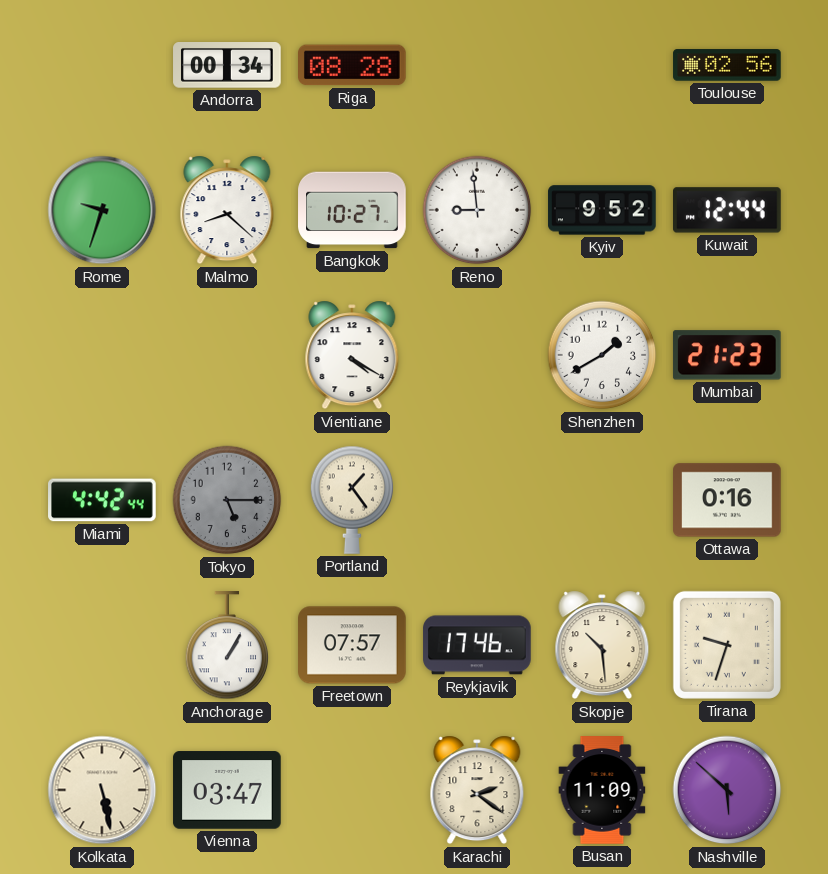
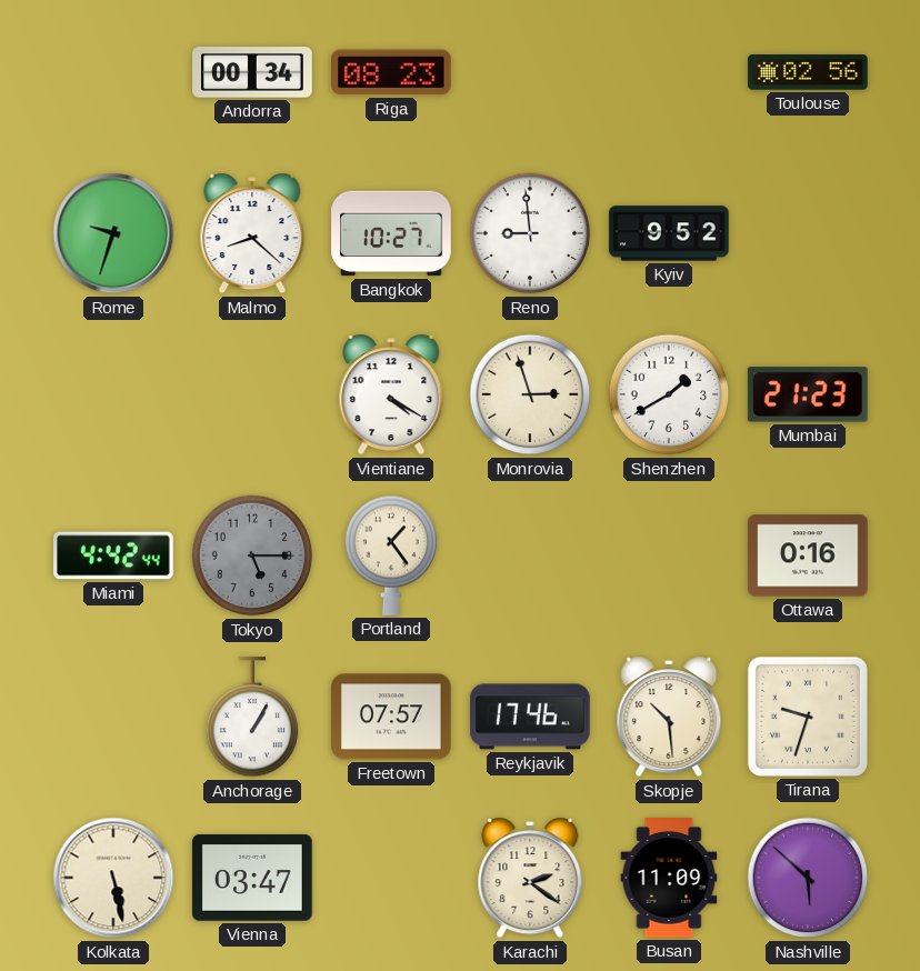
Riga: 08:28 -> 08:23 (392, 72)
Kuwait: 12:44 -> none (728, 210)
Monrovia: none -> 2:57 (530, 394)
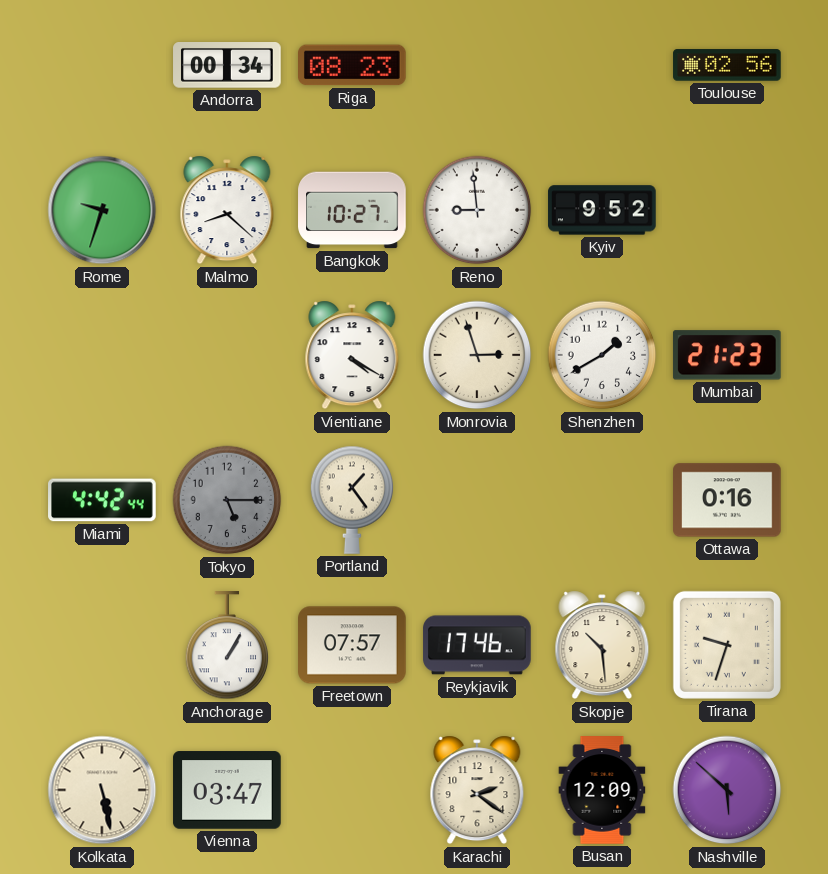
Busan: 11:09 -> 12:09 (602, 790)
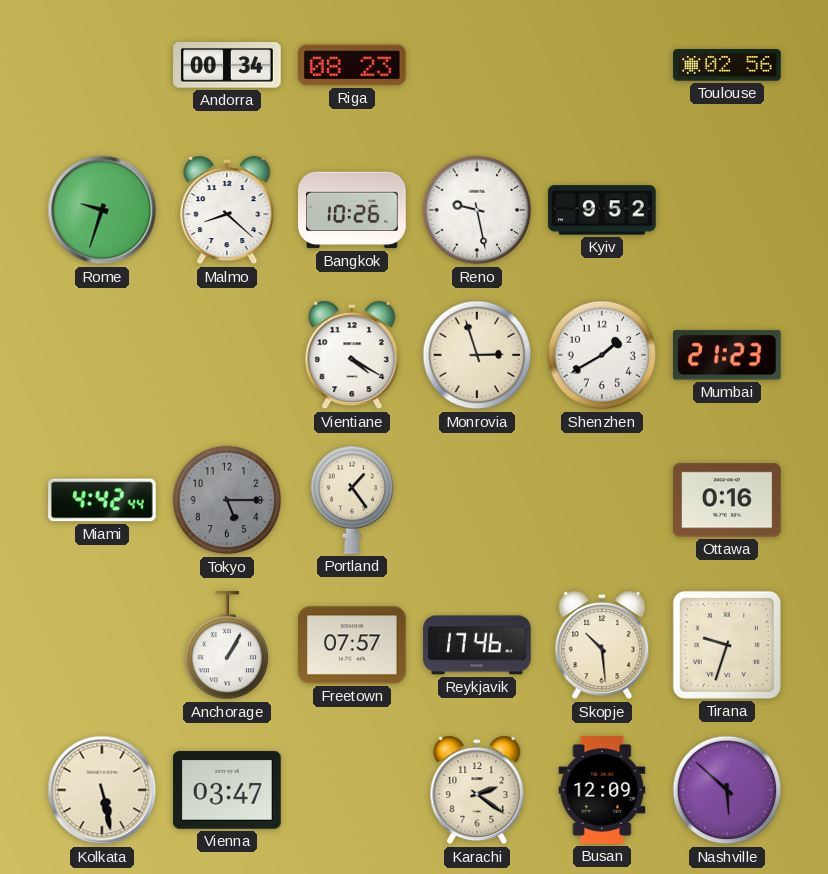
Bangkok: 10:27 -> 10:26 (352, 210)
Reno: 8:59 -> 9:28 (477, 210)
